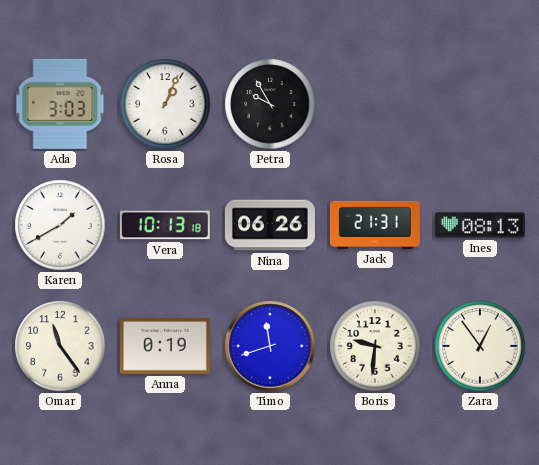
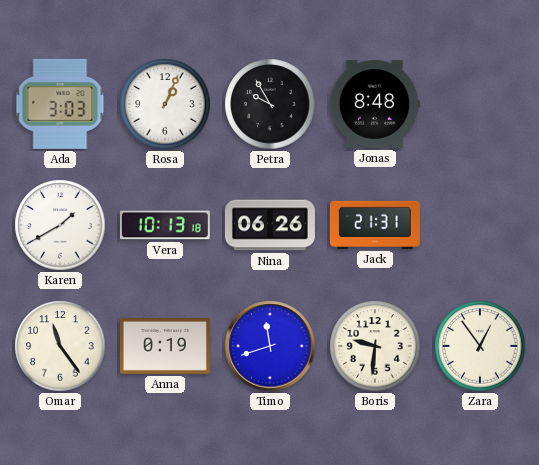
Jonas: none -> 8:48 (375, 104)
Ines: 08:13 -> none (480, 225)
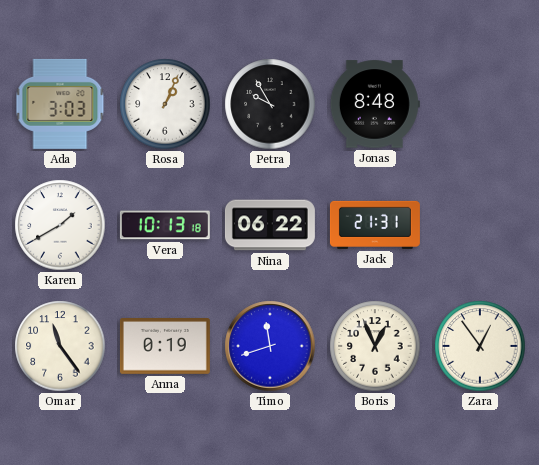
Nina: 06:26 -> 06:22 (270, 225)
Boris: 9:31 -> 12:56 (375, 346)
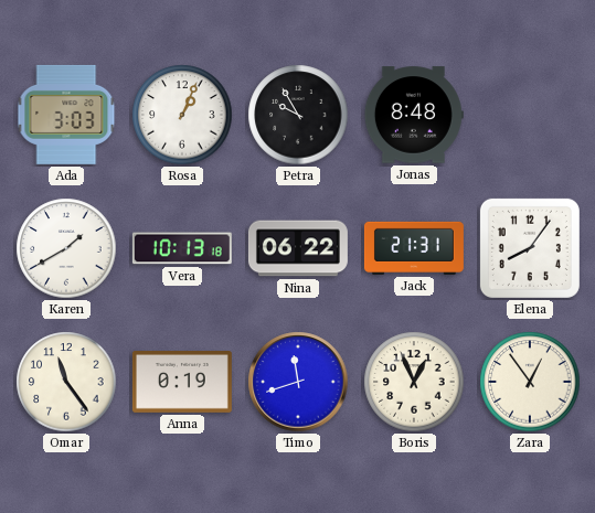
Elena: none -> 8:06 (530, 248)
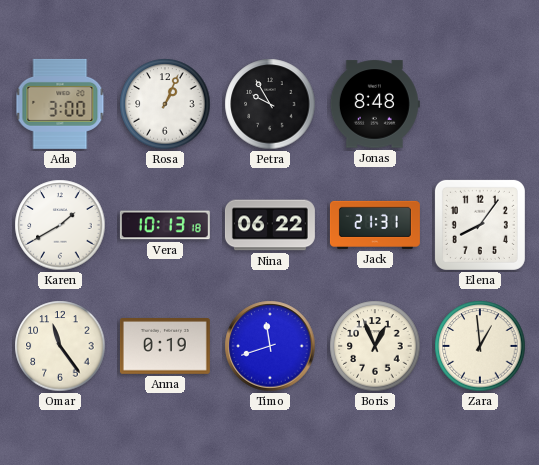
Ada: 3:03 -> 3:00 (60, 104)
Zara: 12:54 -> 12:59 (480, 346)
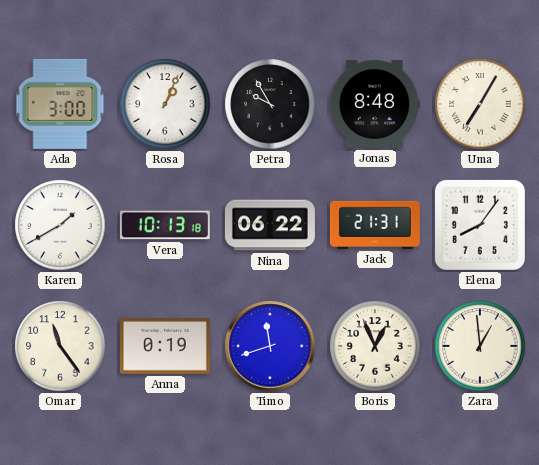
Uma: none -> 7:05 (480, 104)
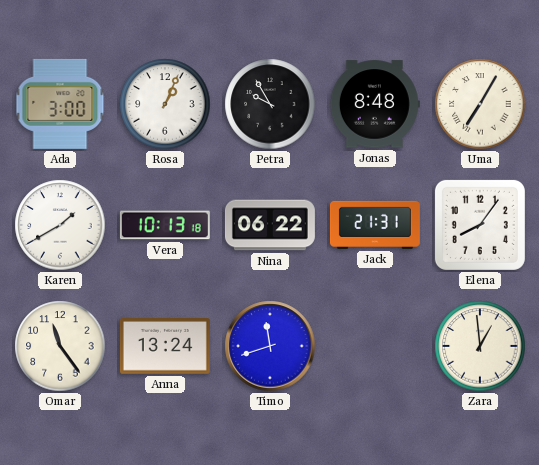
Anna: 0:19 -> 13:24 (165, 347)
Boris: 12:56 -> none (375, 346)
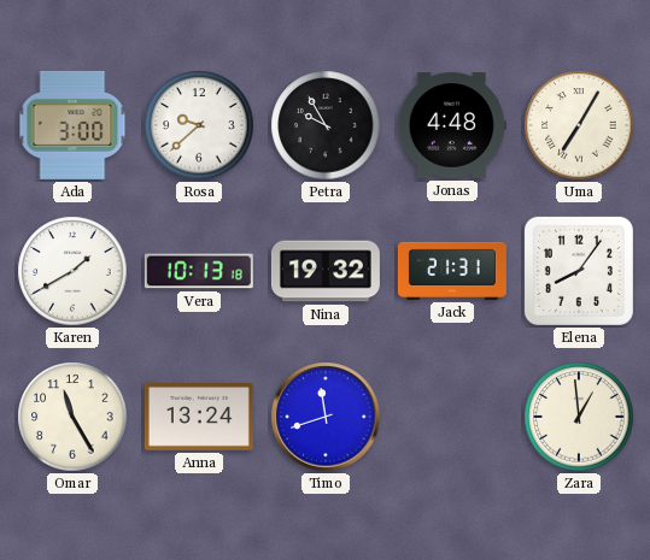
Rosa: 1:04 -> 9:38 (199, 125)
Jonas: 8:48 -> 4:48 (452, 125)
Nina: 06:22 -> 19:32 (326, 271)
Omar: 11:24 -> 11:25 (72, 417)
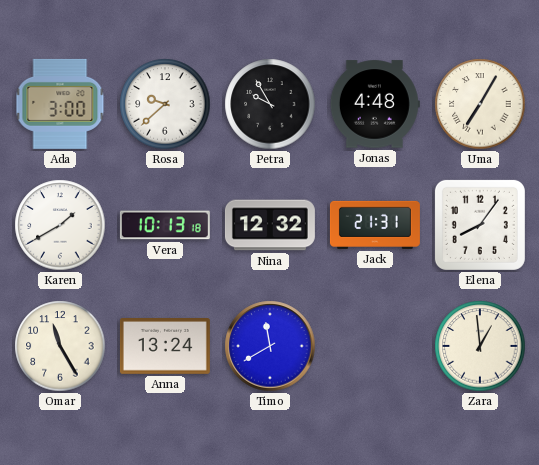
Nina: 19:32 -> 12:32 (270, 225)
Timo: 11:42 -> 11:40 (270, 346)
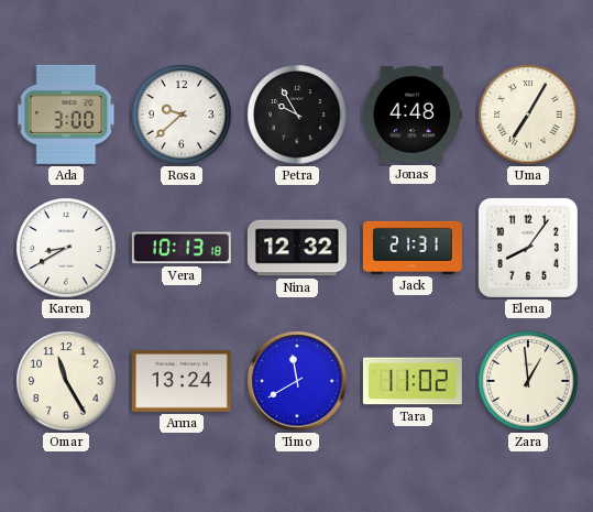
Karen: 1:40 -> 8:40 (66, 248)
Tara: none -> 11:02 (413, 381)
